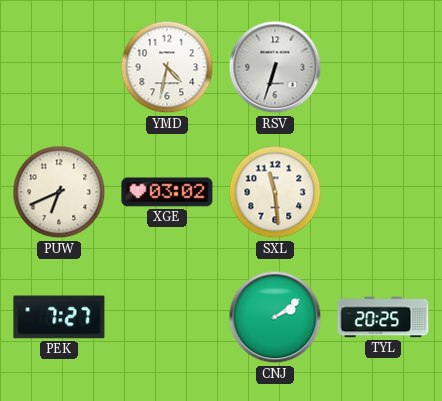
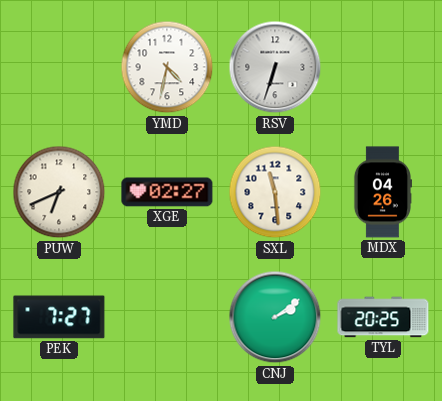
XGE: 03:02 -> 02:27 (167, 192)
MDX: none -> 04:26 (383, 192)
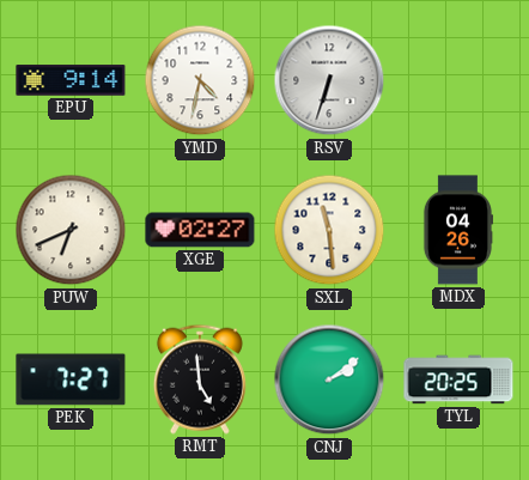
EPU: none -> 9:14 (71, 80)
RMT: none -> 4:59 (200, 379)
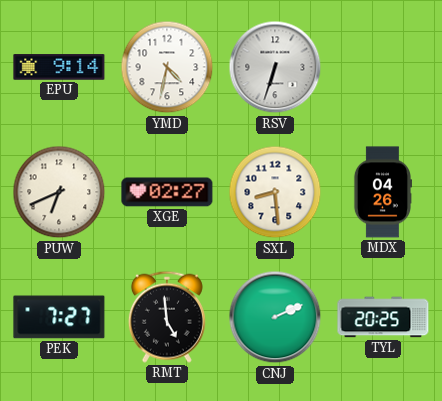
SXL: 11:29 -> 8:29 (275, 192)
CNJ: 2:09 -> 2:11 (275, 317)
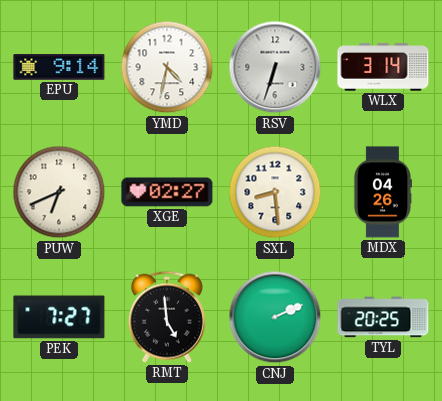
WLX: none -> 3:14 (383, 67)
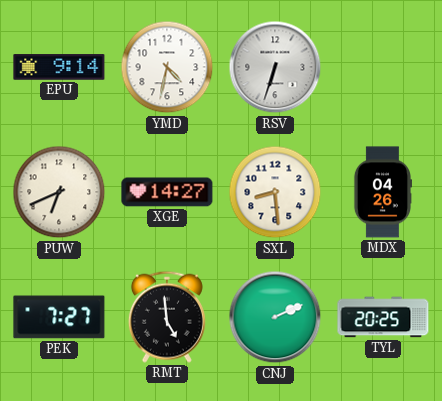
WLX: 3:14 -> none (383, 67)
XGE: 02:27 -> 14:27 (167, 192)
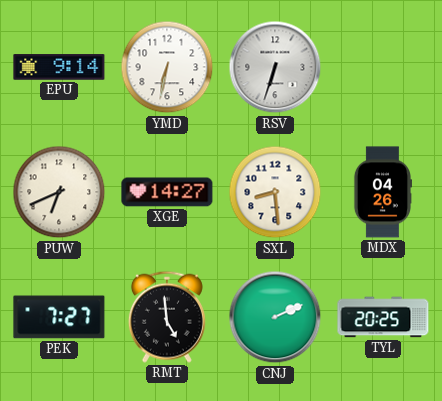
YMD: 4:32 -> 6:32 (167, 67)
